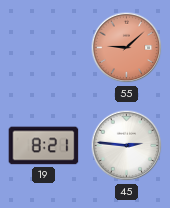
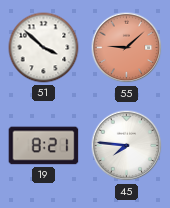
51: none -> 3:52 (44, 48)
45: 2:46 -> 7:46 (127, 146)
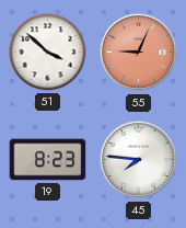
55: 9:08 -> 9:04 (139, 53)
19: 8:21 -> 8:23 (48, 160)
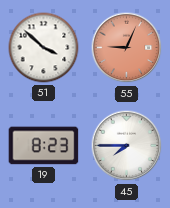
45: 7:46 -> 7:45 (127, 146)
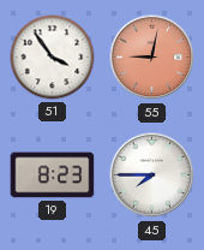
51: 3:52 -> 3:54 (53, 58)
55: 9:04 -> 9:02 (152, 58)
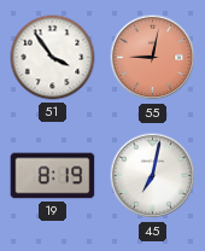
19: 8:23 -> 8:19 (53, 176)
45: 7:45 -> 7:02 (153, 176)
